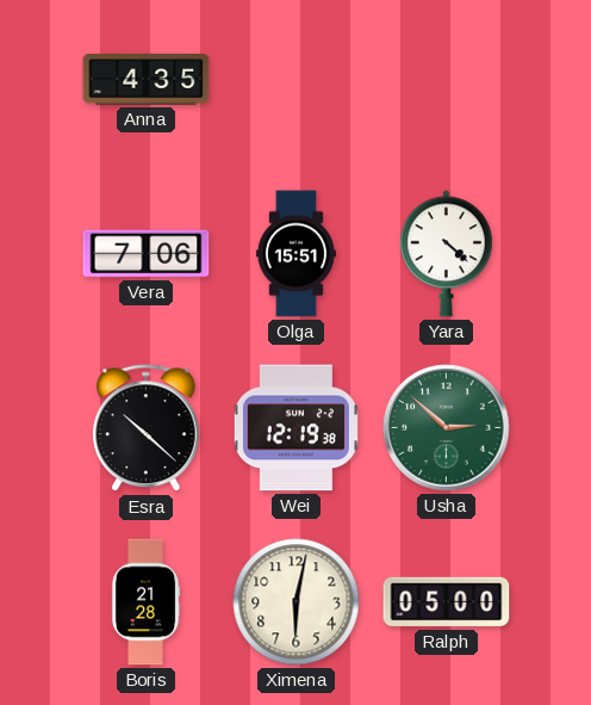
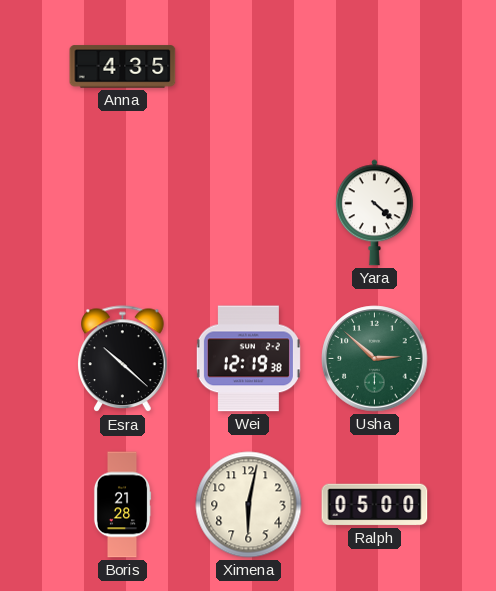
Vera: 7:06 -> none (147, 254)
Olga: 15:51 -> none (295, 254)
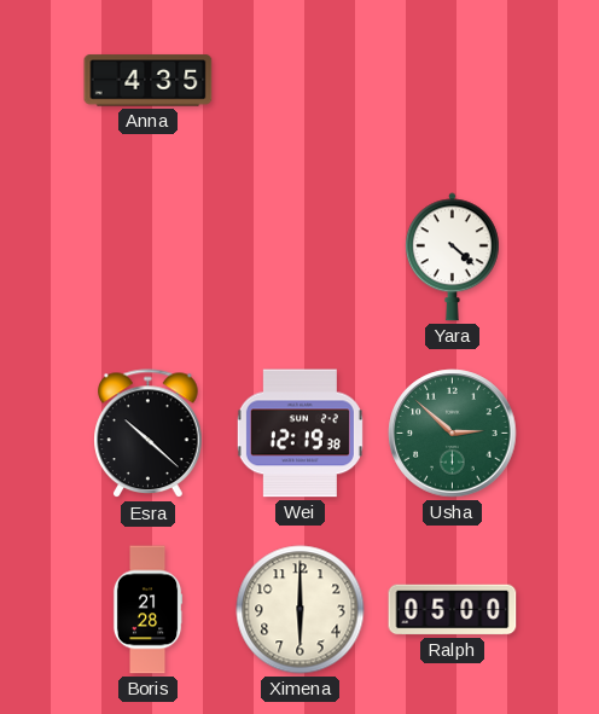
Ximena: 6:02 -> 6:00 (301, 610)
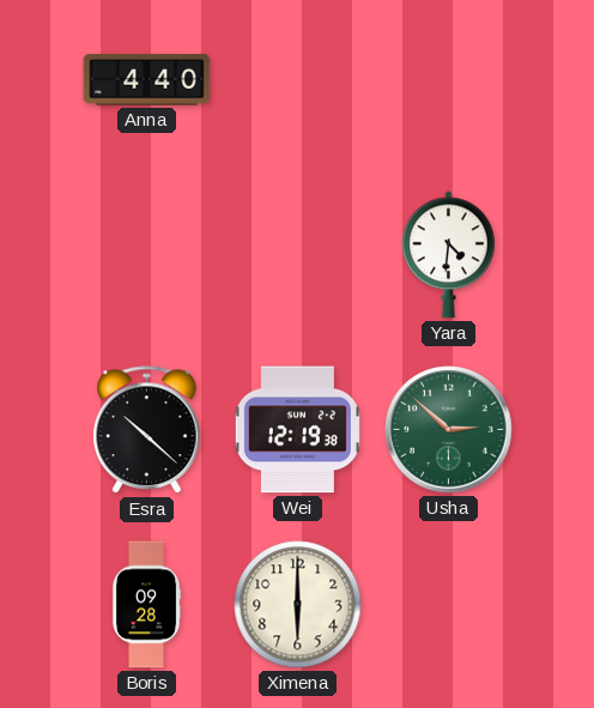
Anna: 4:35 -> 4:40 (147, 80)
Yara: 4:22 -> 4:31 (448, 255)
Boris: 21:28 -> 09:28 (146, 605)
Ralph: 05:00 -> none (453, 610)
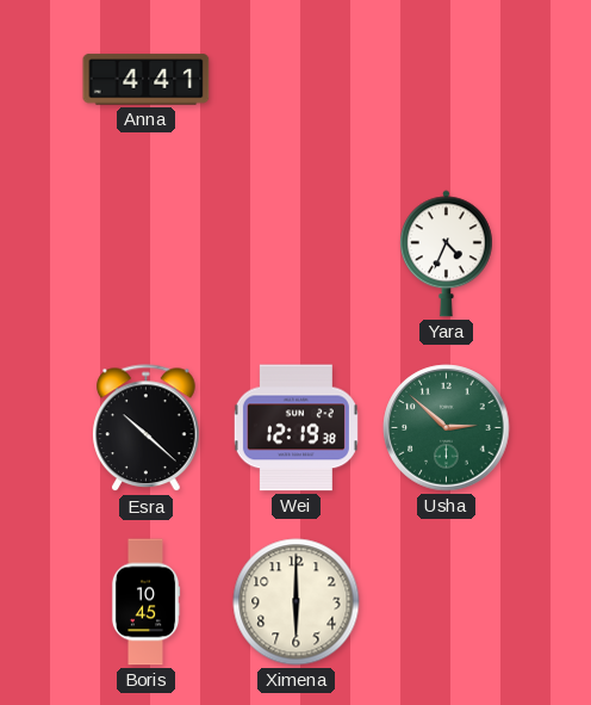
Anna: 4:40 -> 4:41 (147, 80)
Yara: 4:31 -> 4:34 (446, 254)
Boris: 09:28 -> 10:45 (145, 602)
